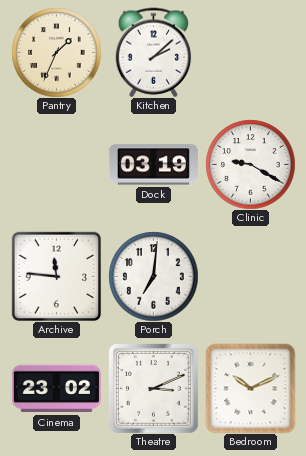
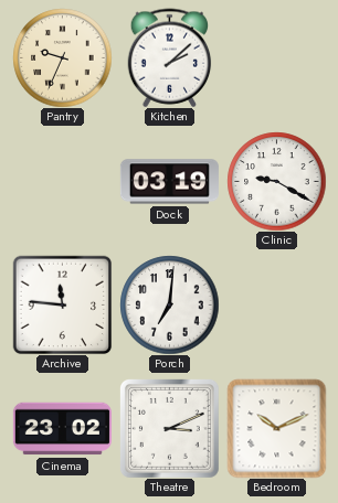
Pantry: 1:34 -> 9:34 (62, 57)
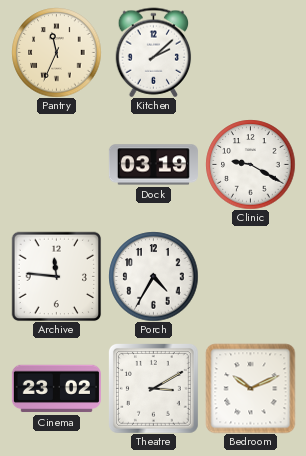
Pantry: 9:34 -> 11:34 (56, 52)
Porch: 7:01 -> 4:35 (153, 276)
Theatre: 3:11 -> 3:10 (153, 388)
